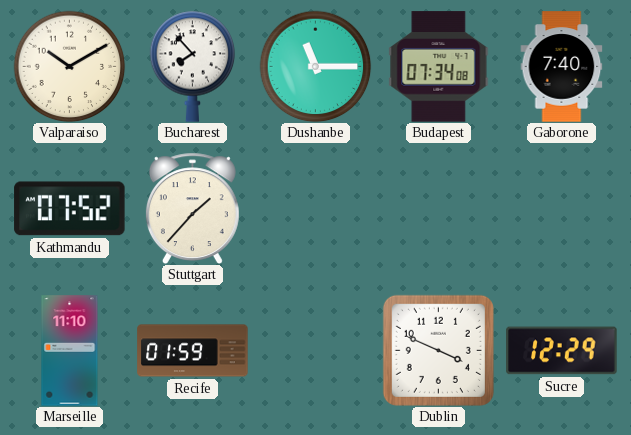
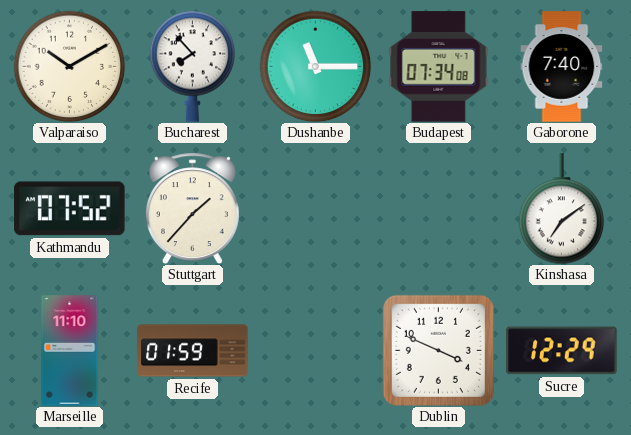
Kinshasa: none -> 7:09 (562, 209)
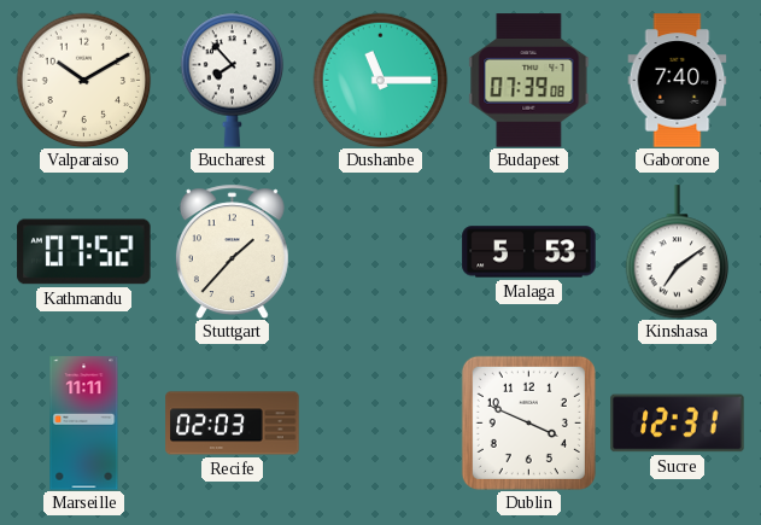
Budapest: 07:34 -> 07:39 (529, 81)
Malaga: none -> 5:53 (529, 252)
Marseille: 11:10 -> 11:11 (84, 424)
Recife: 01:59 -> 02:03 (233, 424)
Sucre: 12:29 -> 12:31 (678, 424)
